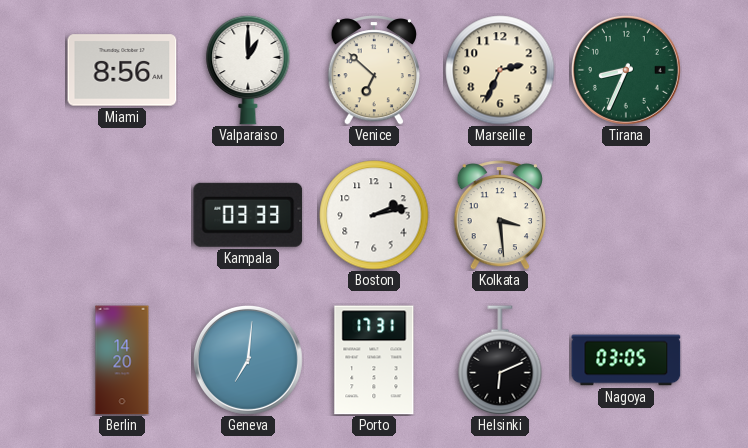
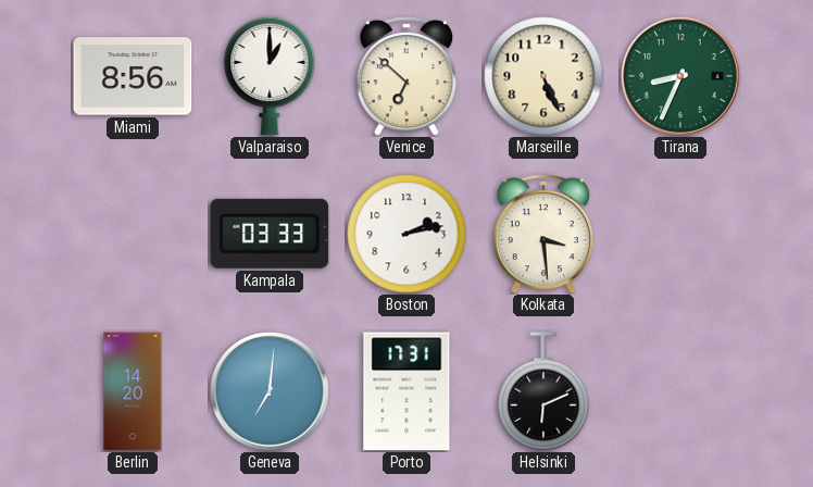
Marseille: 2:34 -> 5:26 (543, 76)
Nagoya: 03:05 -> none (626, 360)
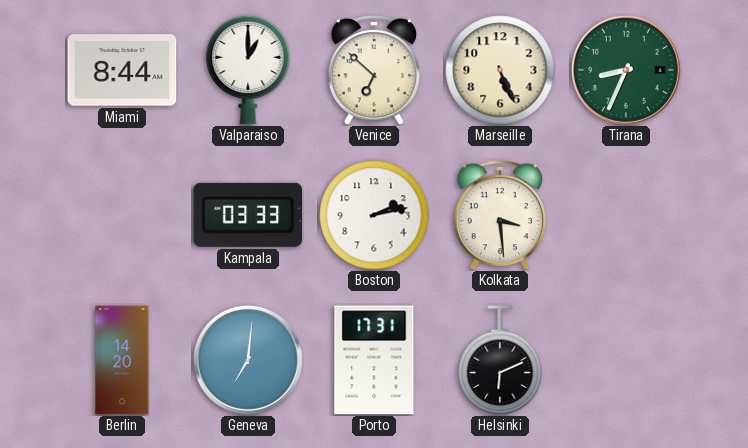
Miami: 8:56 -> 8:44 (122, 70)
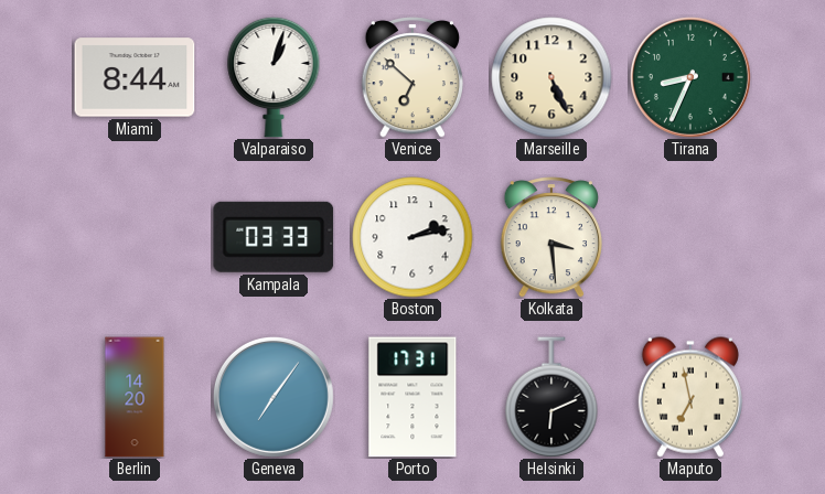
Valparaiso: 1:00 -> 1:03 (274, 77)
Geneva: 7:01 -> 7:06 (274, 397)
Maputo: none -> 6:58 (690, 397)
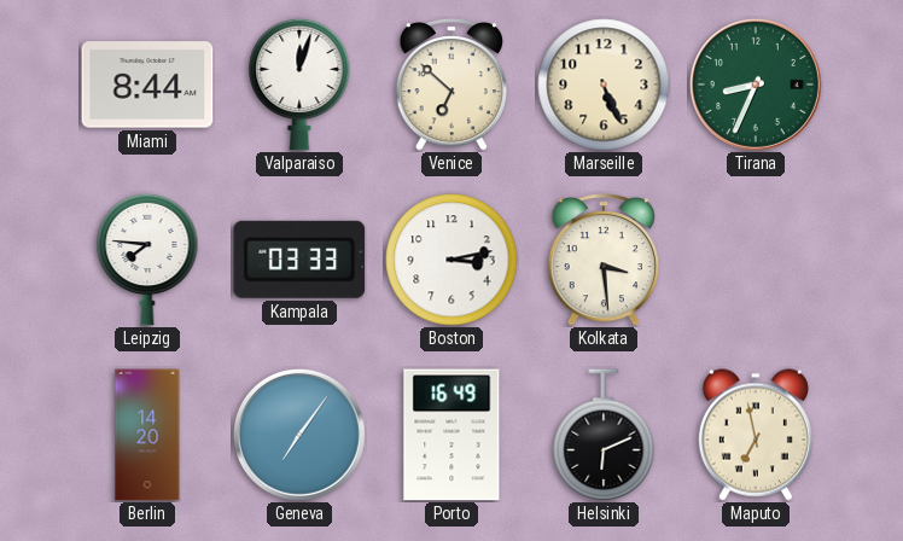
Valparaiso: 1:03 -> 12:03 (299, 85)
Leipzig: none -> 7:46 (147, 260)
Boston: 2:13 -> 3:13 (451, 260)
Porto: 17:31 -> 16:49 (451, 435)
